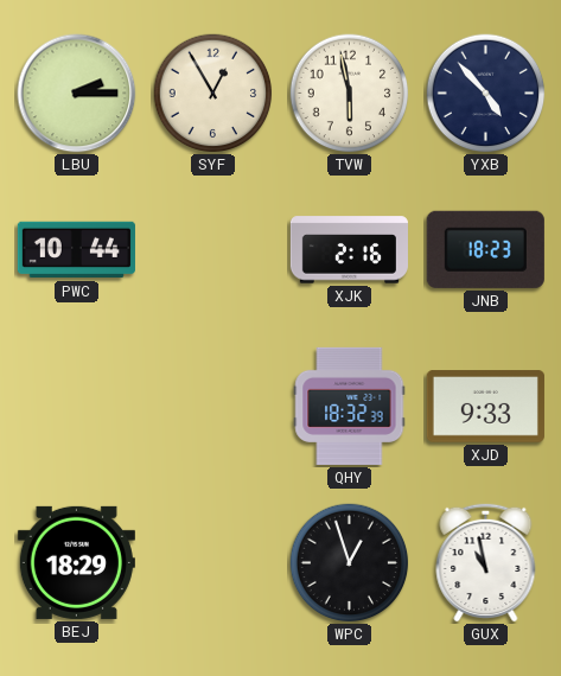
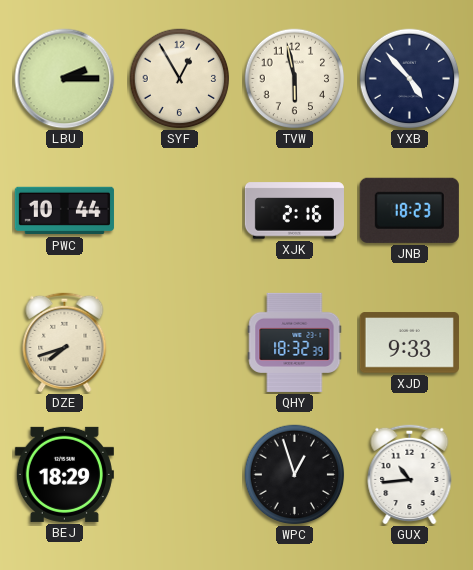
DZE: none -> 7:42 (65, 342)
GUX: 10:58 -> 10:44 (410, 474)
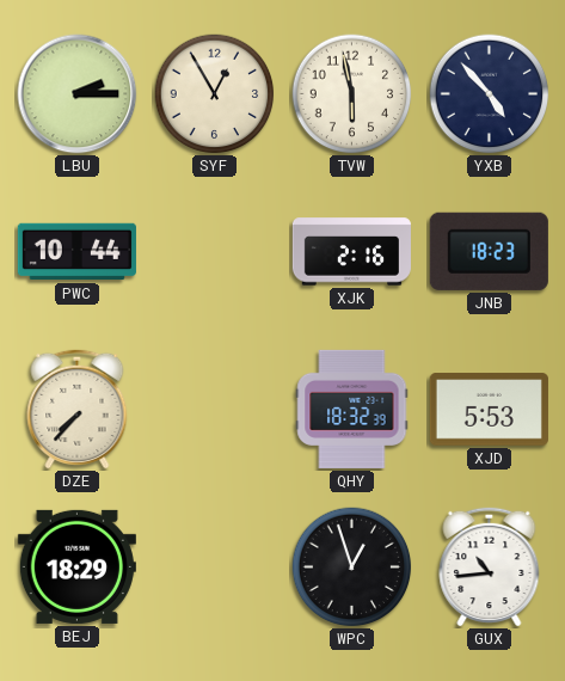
DZE: 7:42 -> 7:37 (78, 409)
XJD: 9:33 -> 5:53 (489, 410)
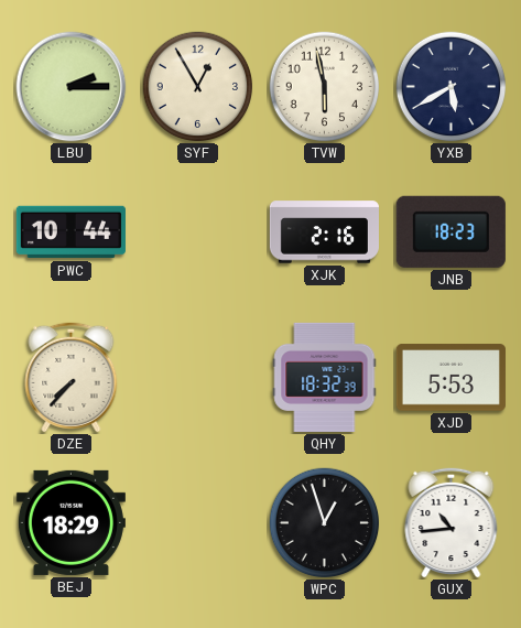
YXB: 4:53 -> 5:40 (452, 87)
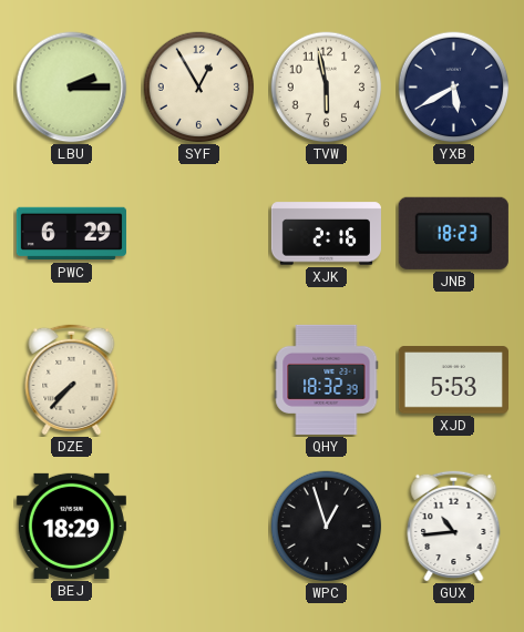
PWC: 10:44 -> 6:29 (71, 234)
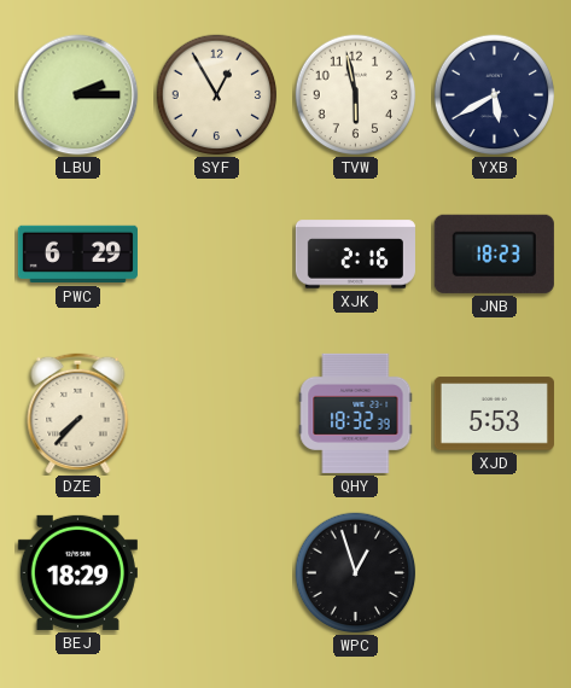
GUX: 10:44 -> none (454, 526)
